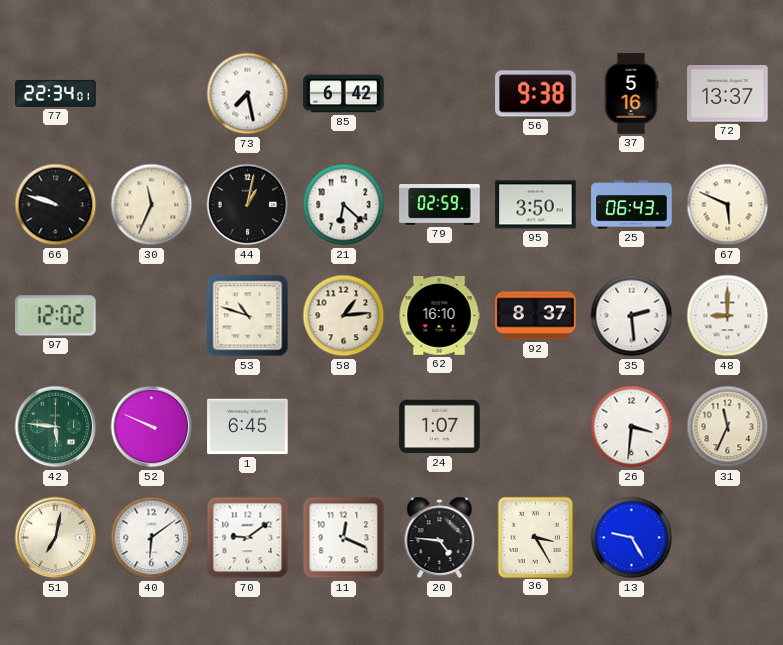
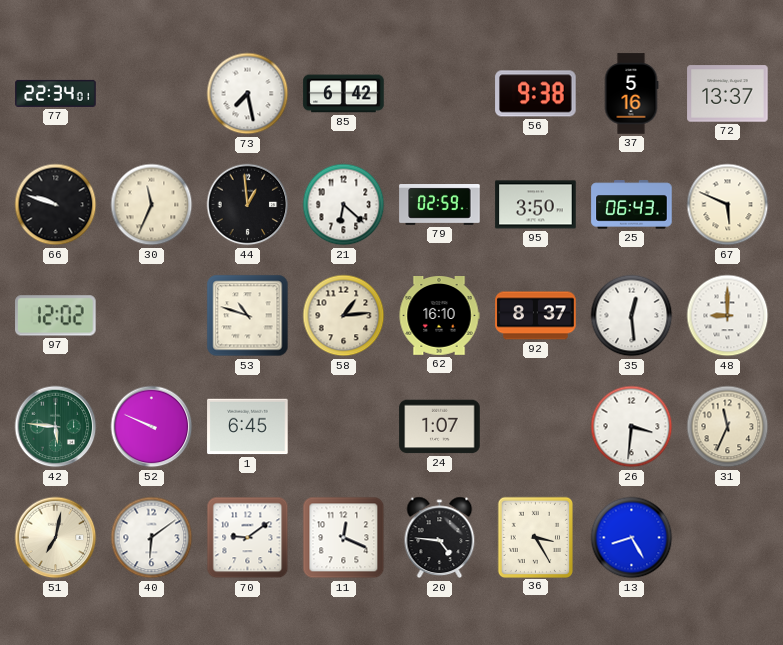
44: 1:02 -> 12:59 (248, 205)
35: 2:29 -> 12:29 (632, 316)
13: 9:25 -> 8:25 (632, 538)
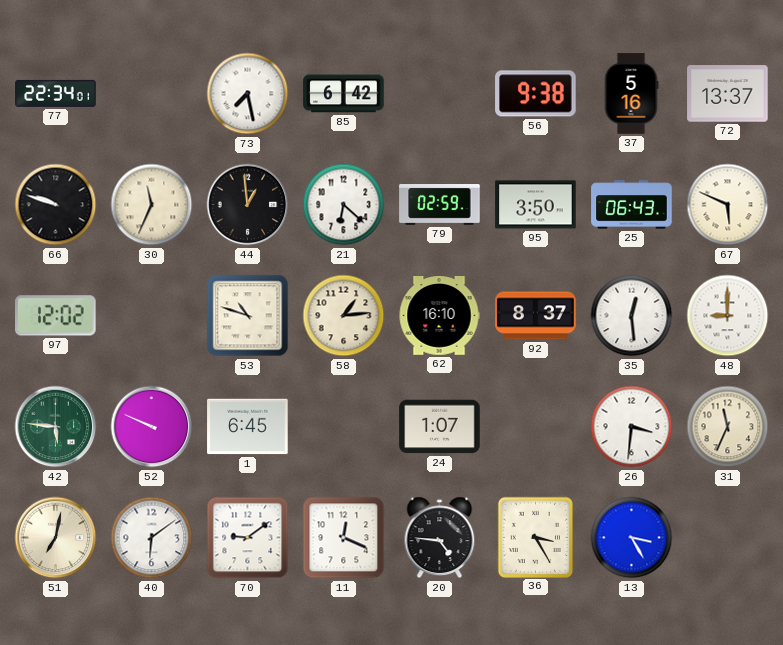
13: 8:25 -> 3:25 (632, 538)
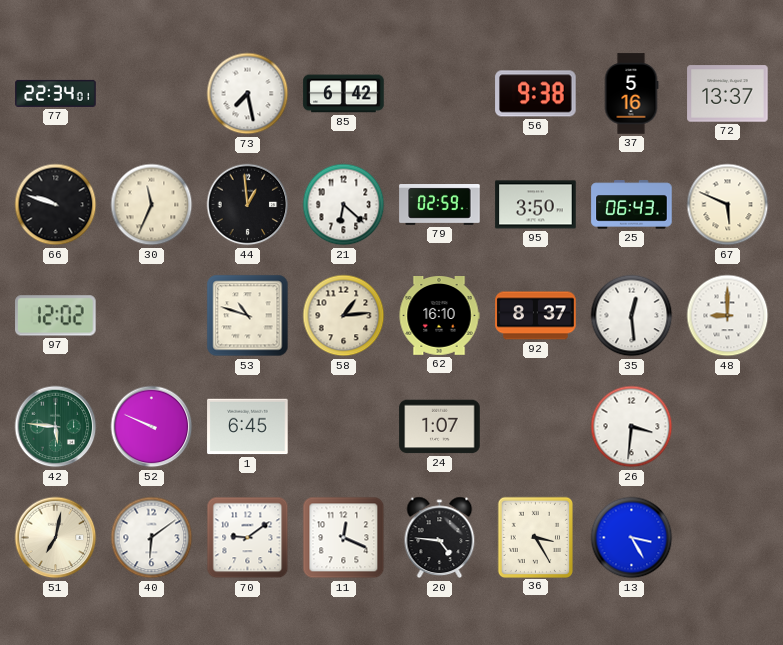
31: 11:34 -> none (728, 427)
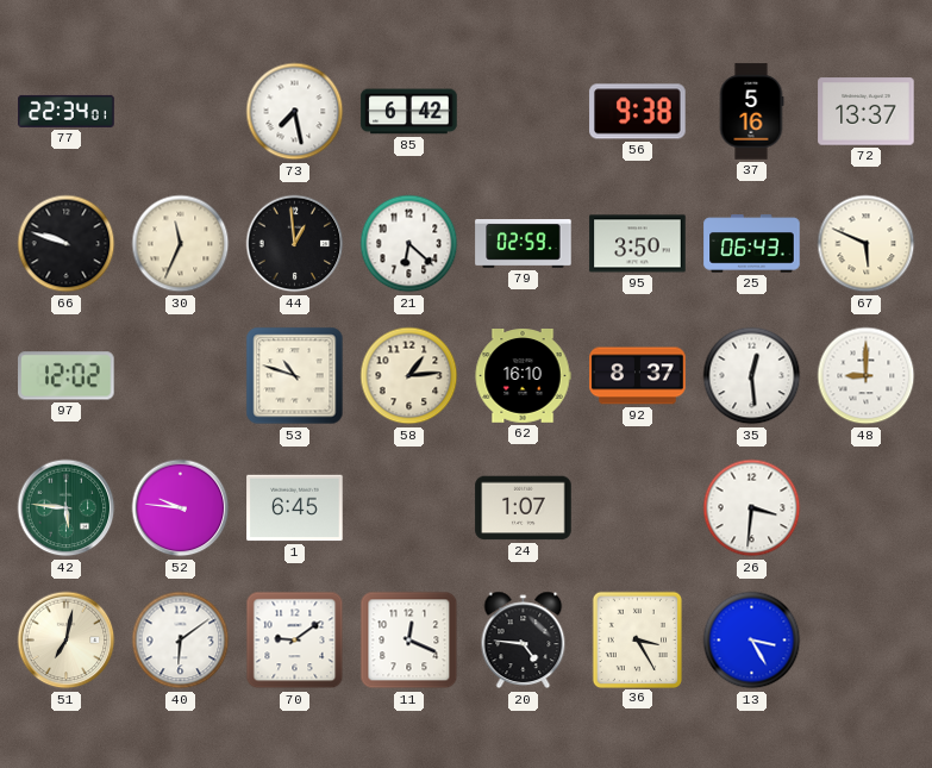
52: 9:49 -> 9:46 (181, 508)
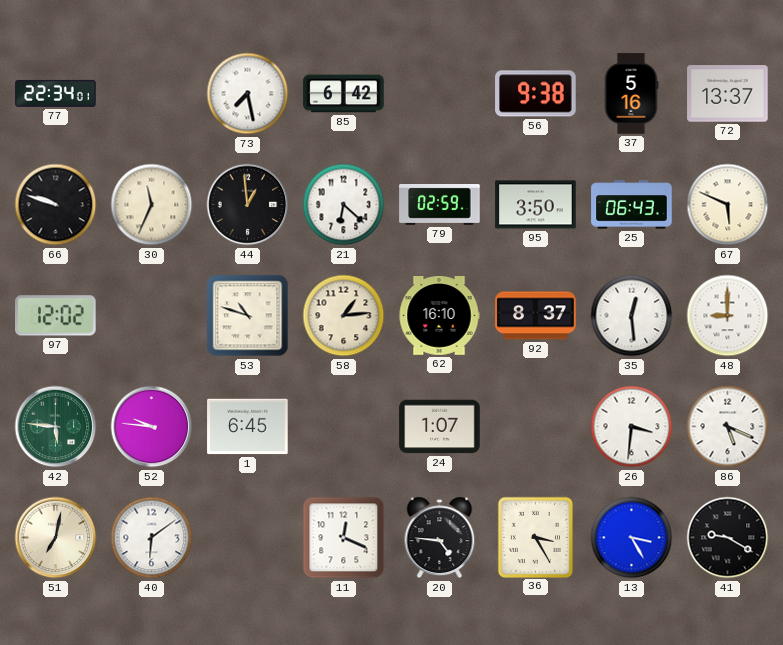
86: none -> 5:19 (728, 427)
70: 9:09 -> none (295, 641)
41: none -> 9:20 (728, 538)
